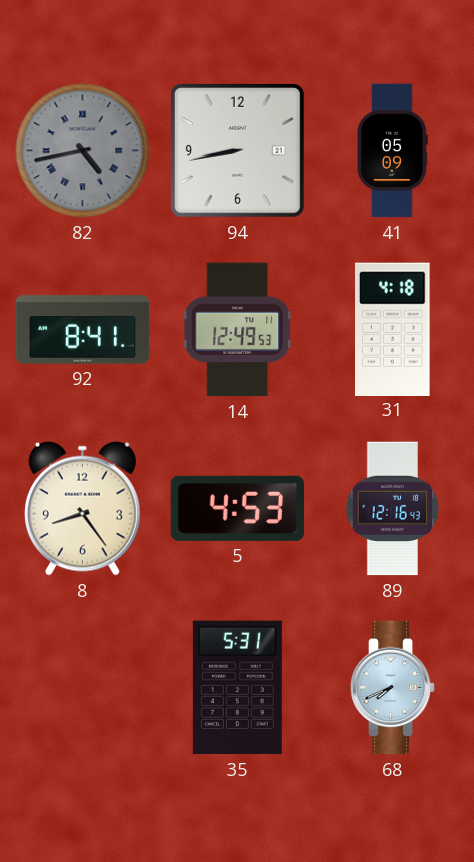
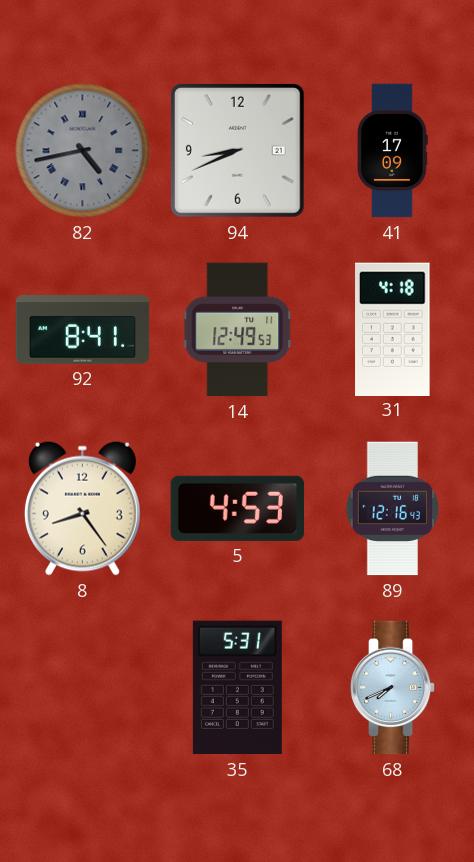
94: 8:43 -> 8:41 (237, 150)
41: 05:09 -> 17:09 (393, 151)
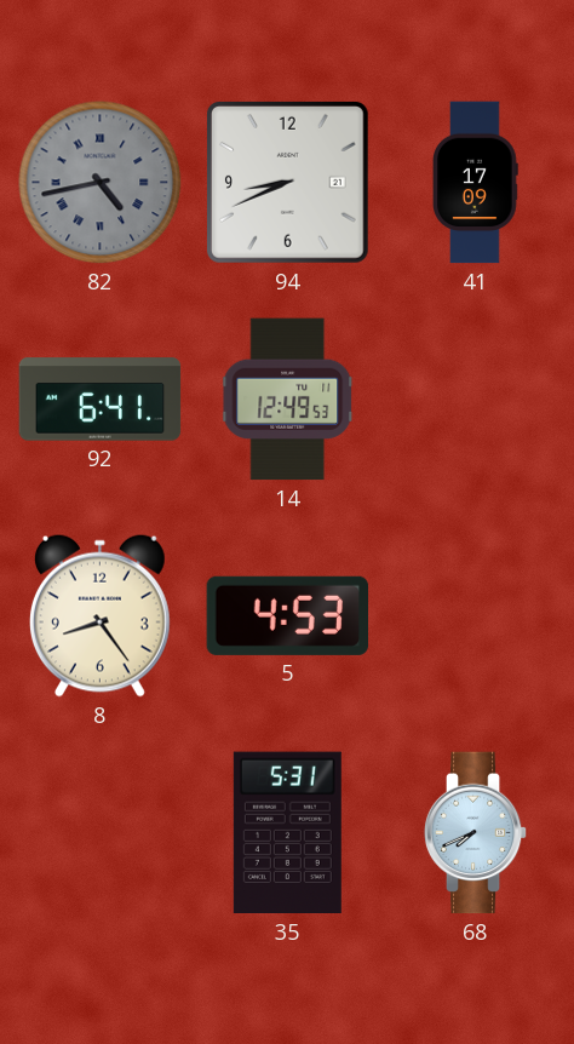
92: 8:41 -> 6:41 (101, 400)
31: 4:18 -> none (393, 329)
89: 12:16 -> none (393, 509)
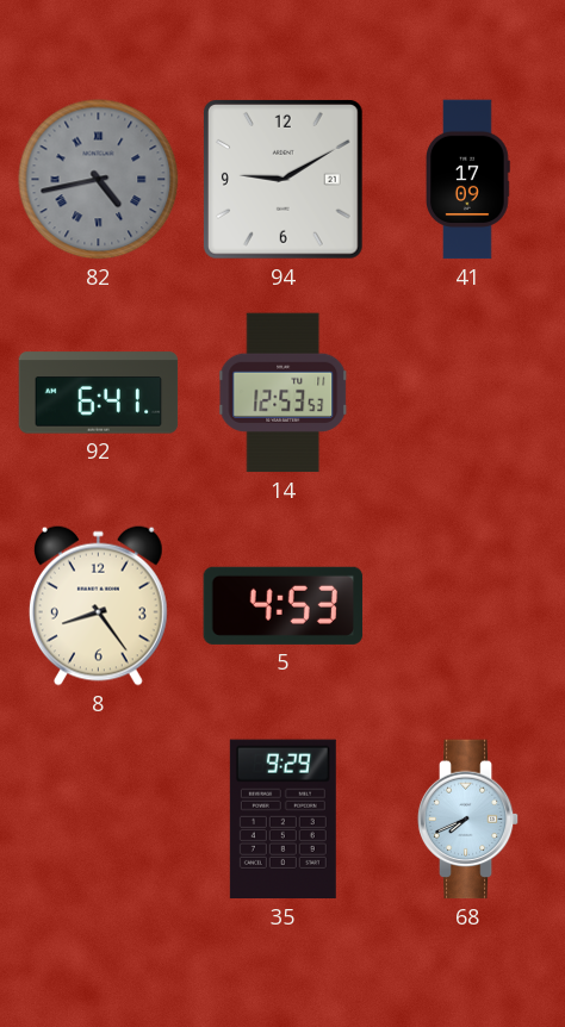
94: 8:41 -> 9:10 (282, 179)
14: 12:49 -> 12:53 (284, 393)
35: 5:31 -> 9:29 (282, 820)
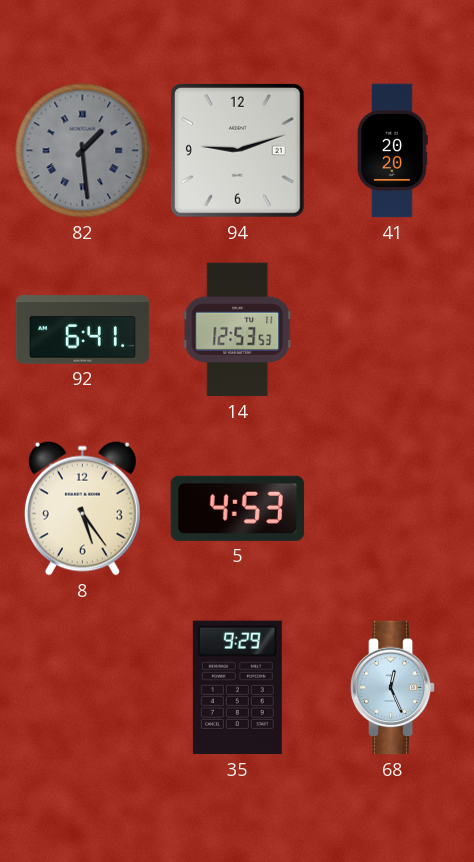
82: 4:43 -> 1:29 (83, 151)
94: 9:10 -> 9:12 (237, 150)
41: 17:09 -> 20:20 (393, 151)
8: 8:24 -> 5:24 (82, 508)
68: 7:41 -> 12:26 (393, 688)
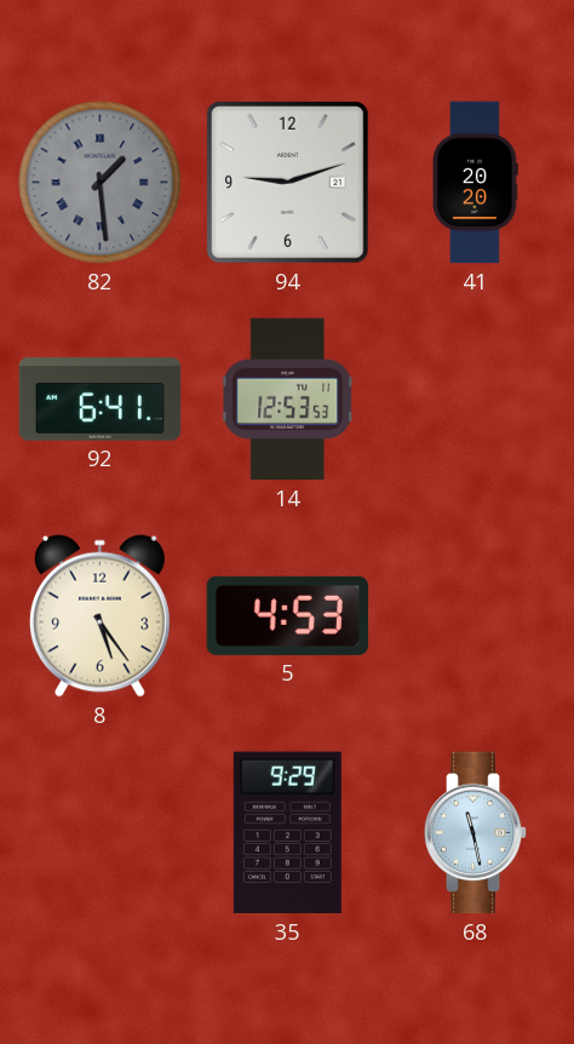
68: 12:26 -> 11:28 (476, 833)
